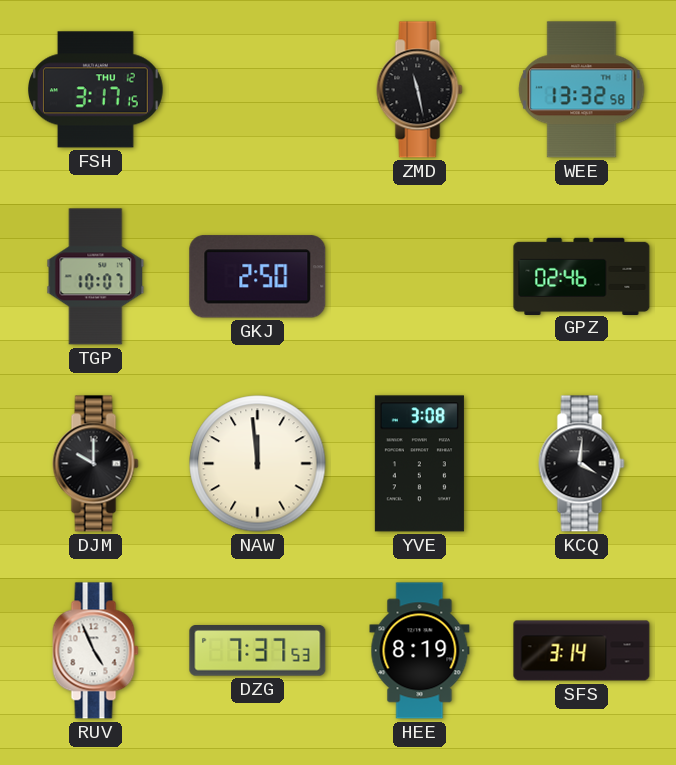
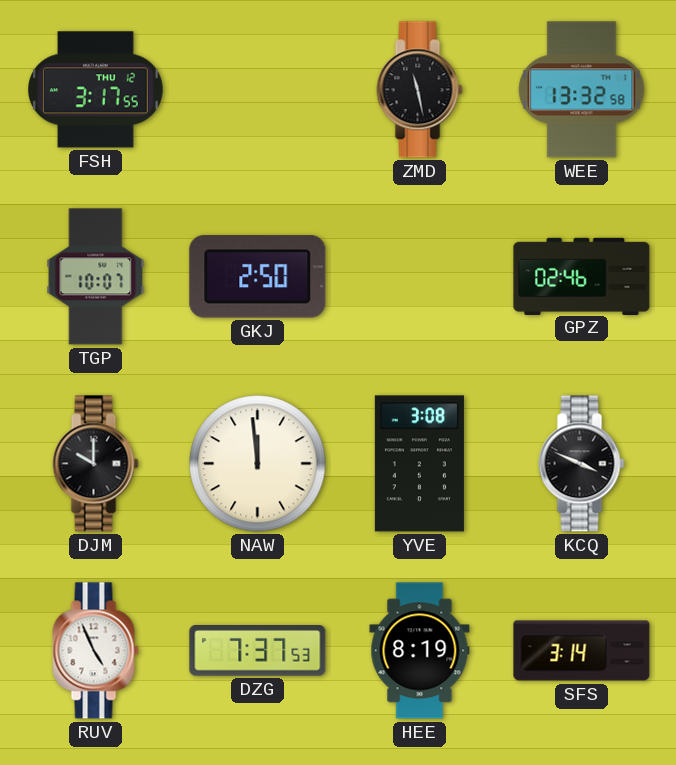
FSH: 3:17:15 -> 3:17:55 (96, 90)
KCQ: 4:01 -> 3:49 (582, 464)
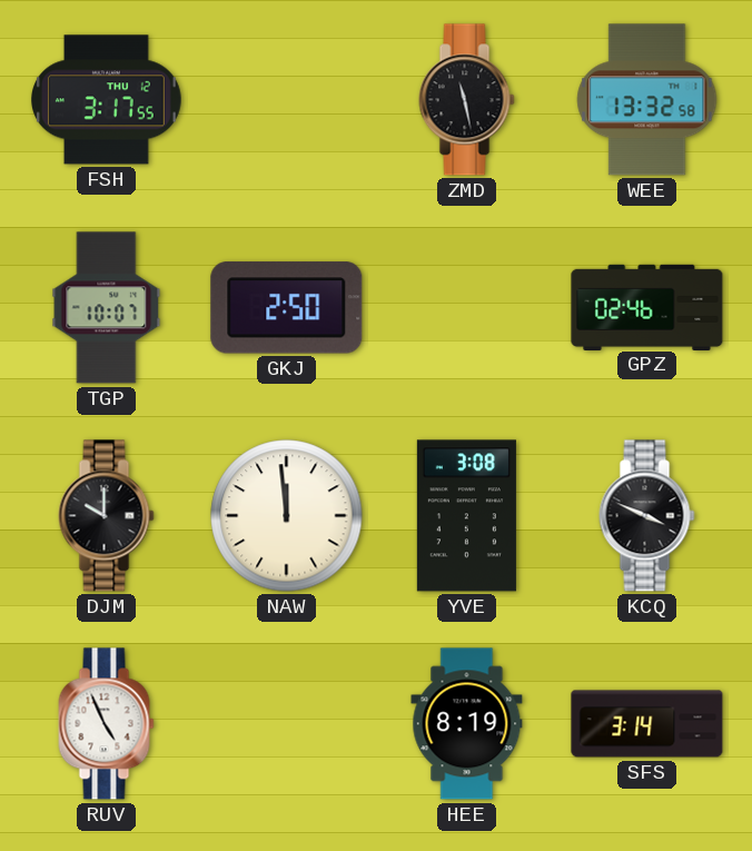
DZG: 7:37 -> none (258, 651)
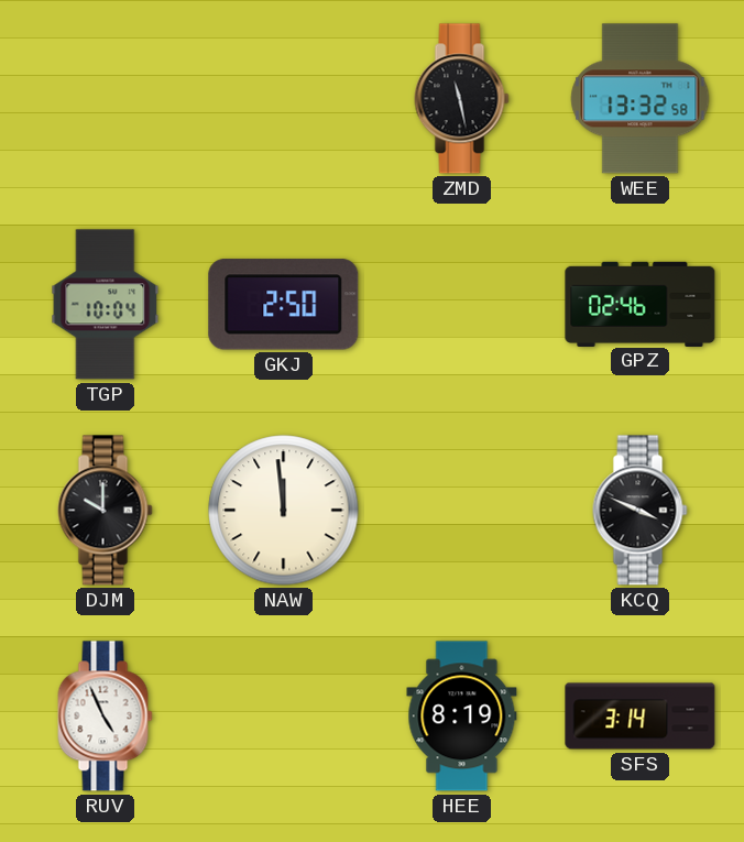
FSH: 3:17 -> none (107, 100)
TGP: 10:07 -> 10:04 (106, 305)
YVE: 3:08 -> none (466, 516)
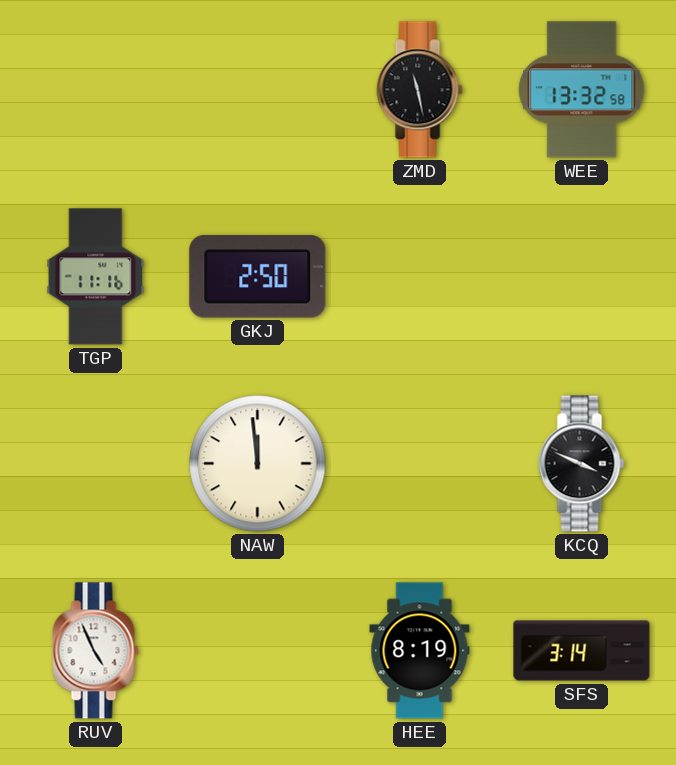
TGP: 10:04 -> 11:16 (96, 277)
GPZ: 02:46 -> none (641, 304)
DJM: 10:00 -> none (106, 511)
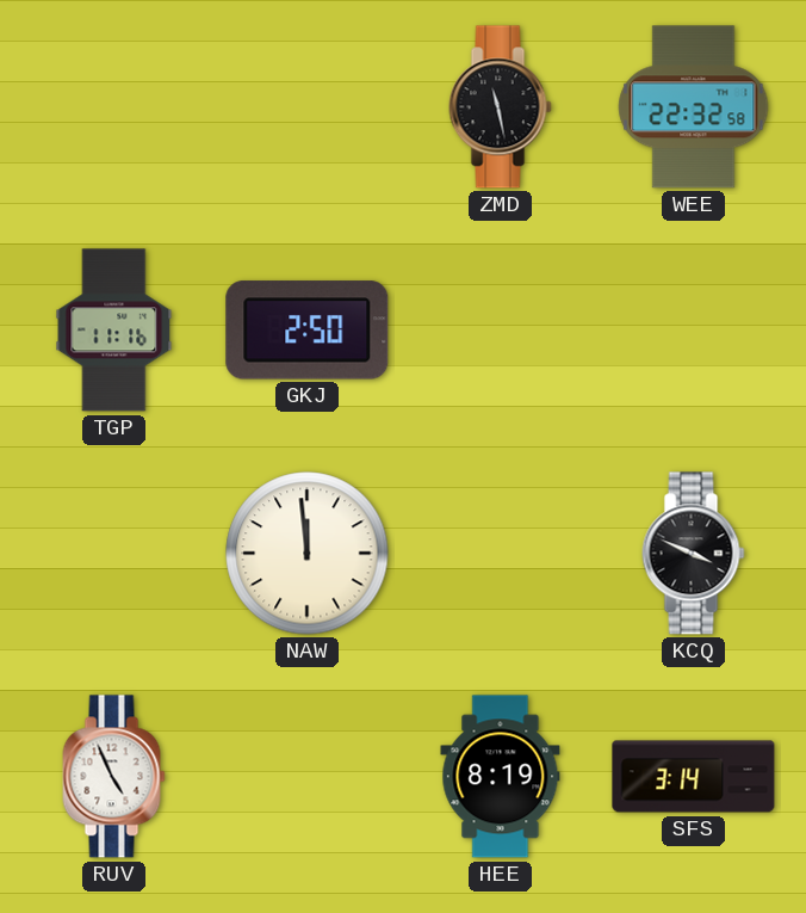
WEE: 13:32 -> 22:32 (694, 107)
